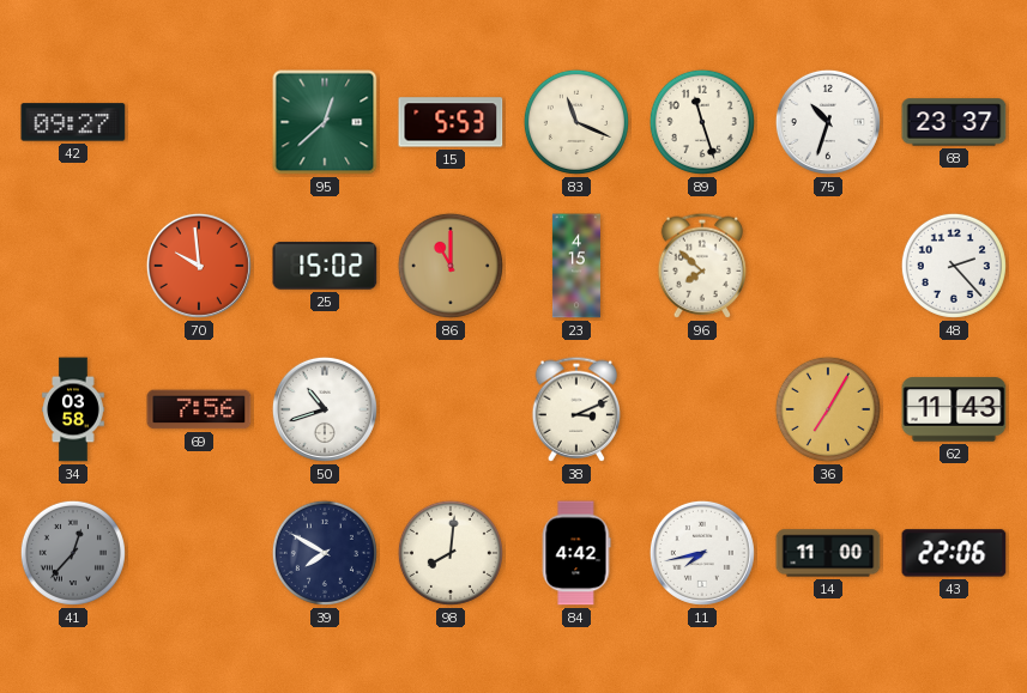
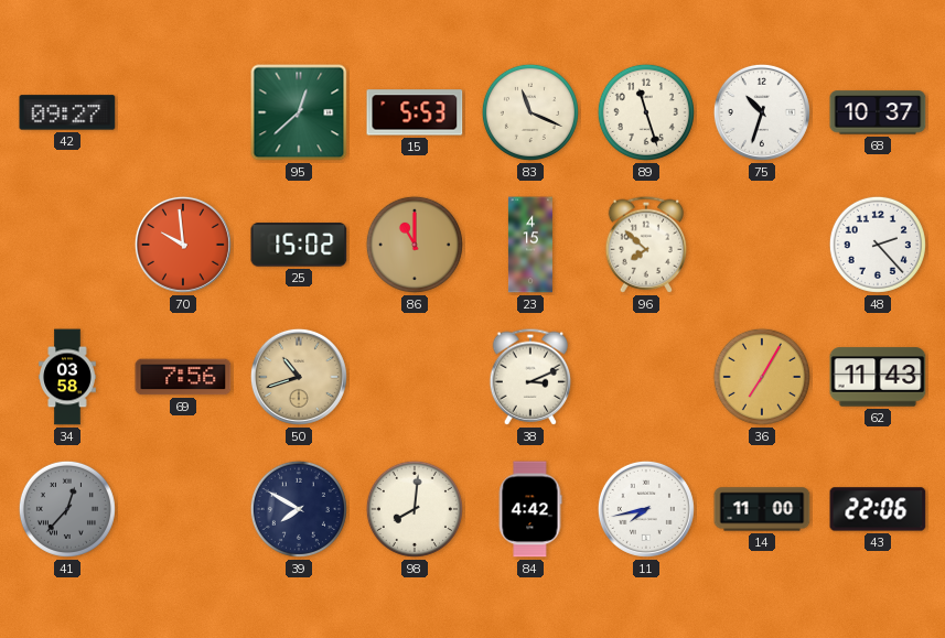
68: 23:37 -> 10:37 (878, 112)
50 dial: white -> champagne (299, 377)
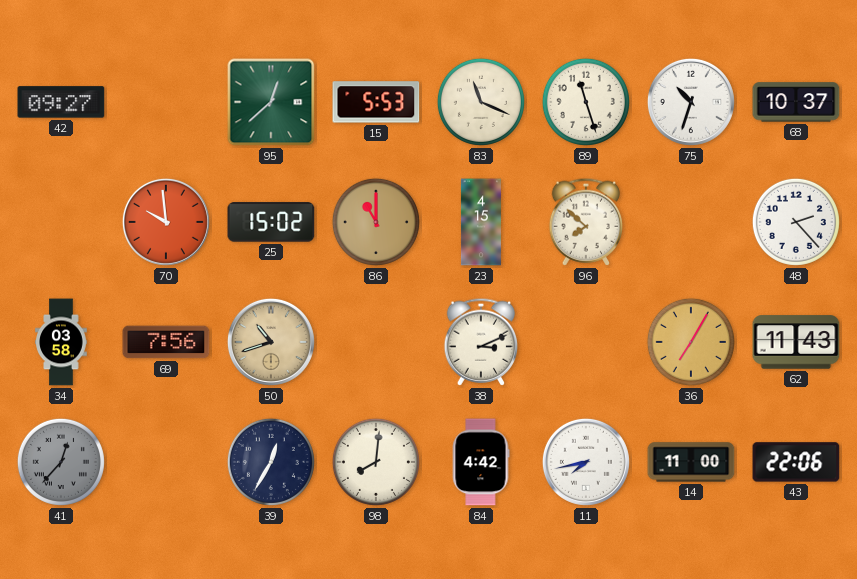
39: 7:50 -> 12:35 (271, 462)
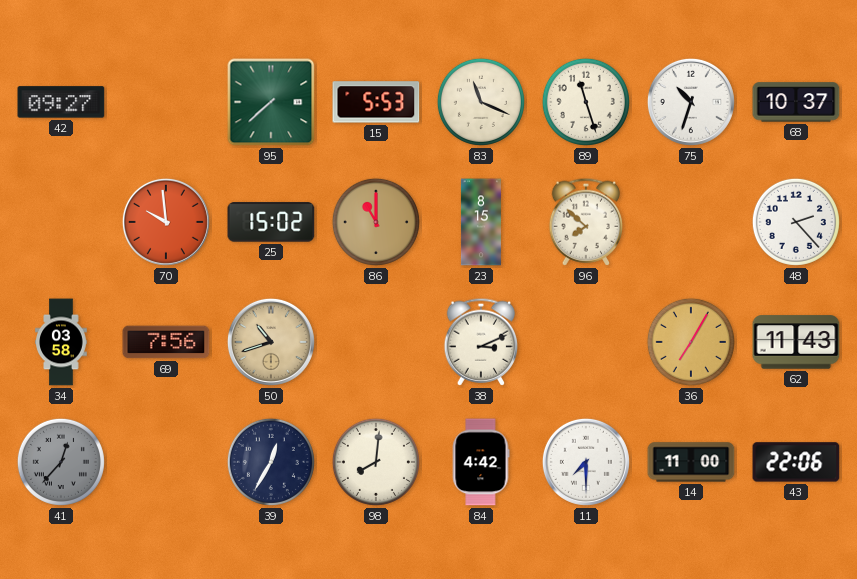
95: 12:38 -> 7:38 (271, 102)
23: 4:15 -> 8:15 (481, 222)
11: 7:43 -> 7:30 (586, 462)
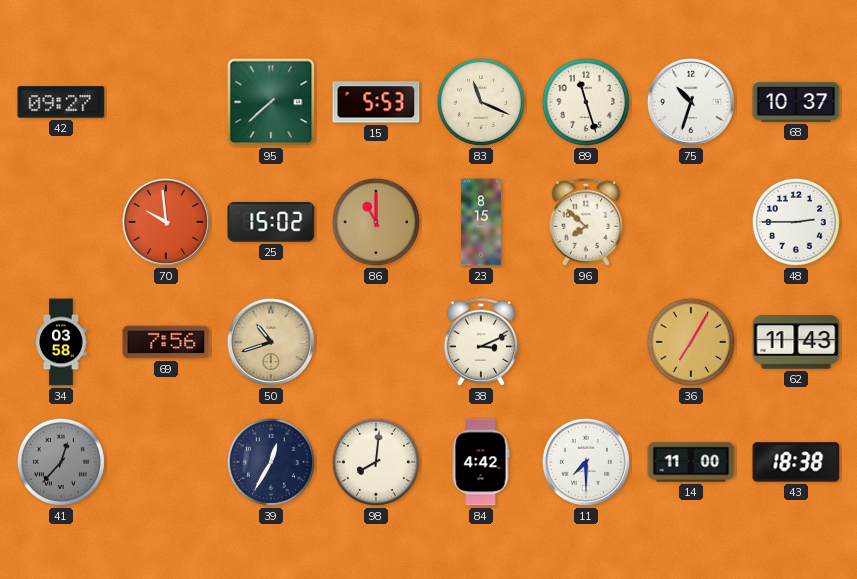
48: 2:23 -> 2:45 (796, 222)
43: 22:06 -> 18:38 (796, 462)
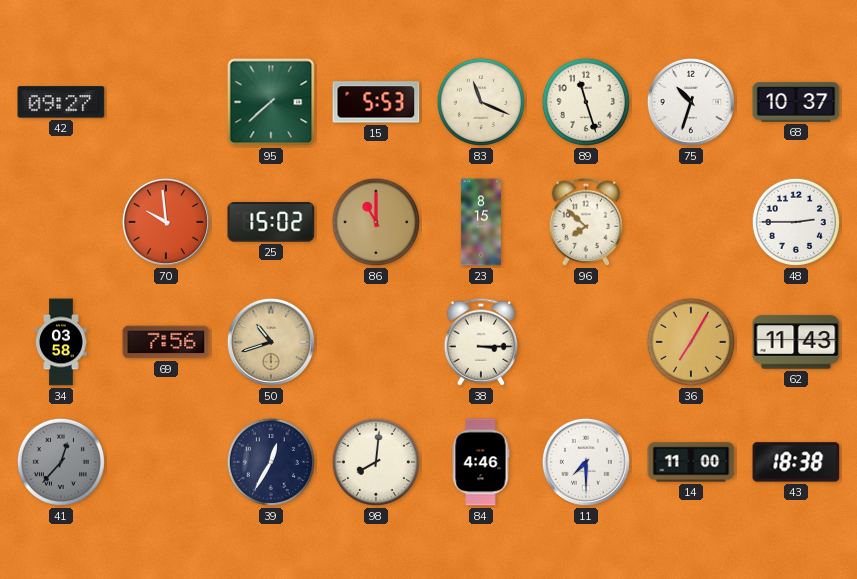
38: 3:11 -> 3:15 (481, 342)
84: 4:42 -> 4:46 (481, 462)
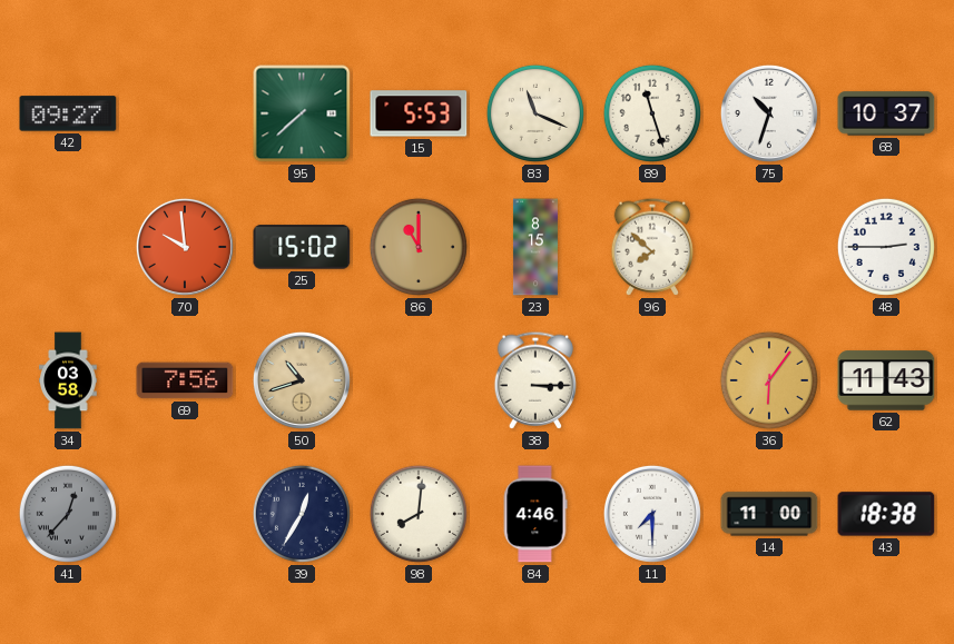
36: 7:05 -> 6:06 (769, 380)
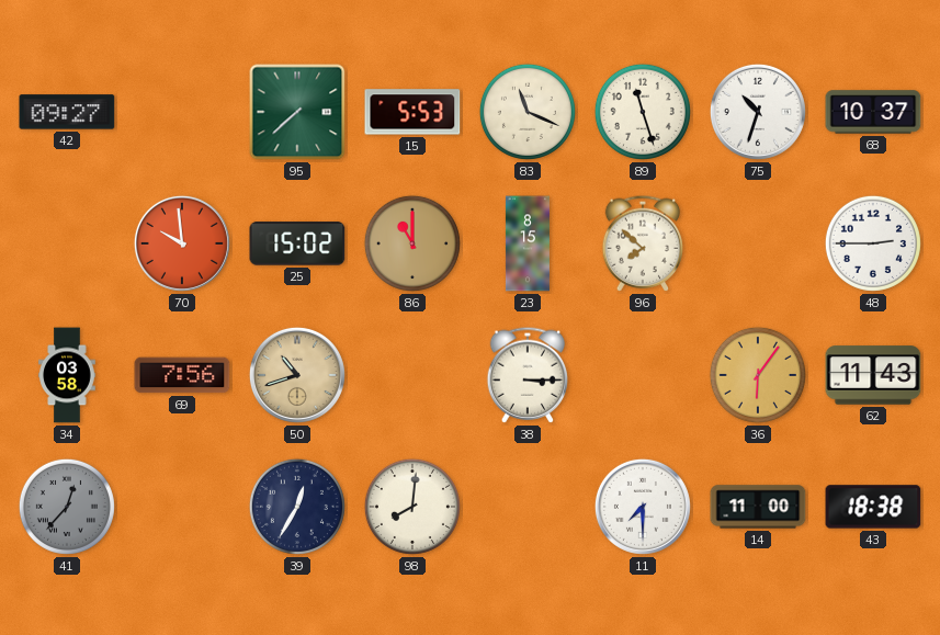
84: 4:46 -> none (535, 514)
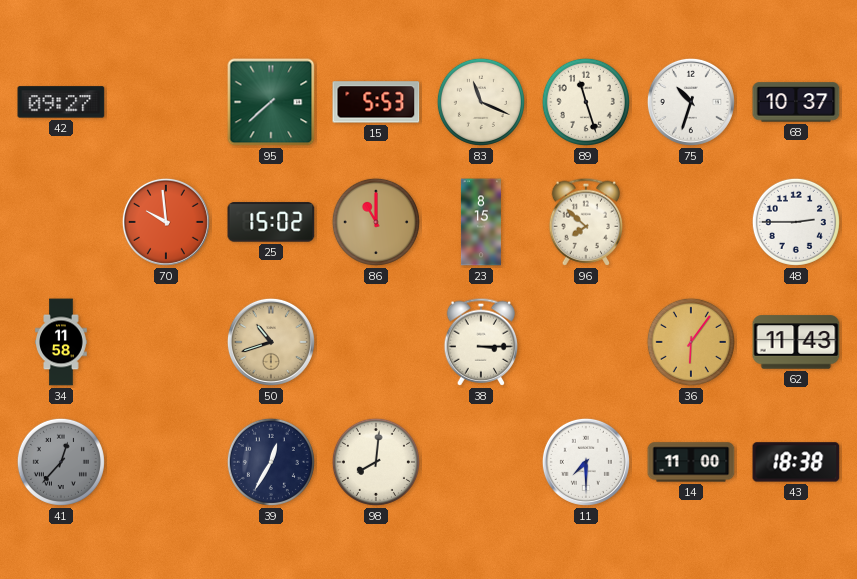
34: 03:58 -> 11:58 (61, 342)
69: 7:56 -> none (182, 375)
